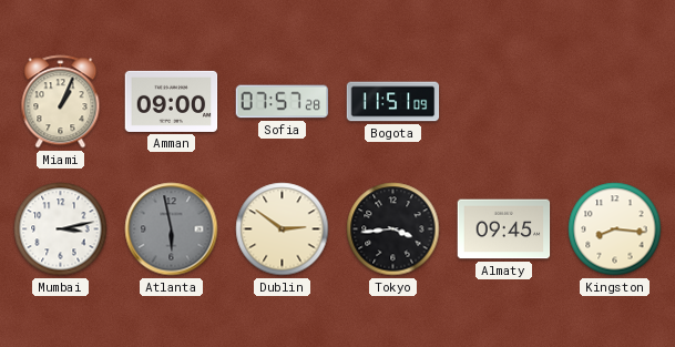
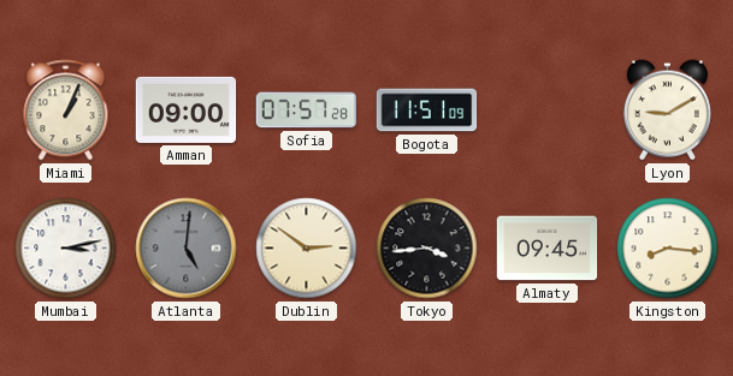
Lyon: none -> 9:10 (667, 111)
Atlanta: 5:58 -> 5:01 (187, 249)
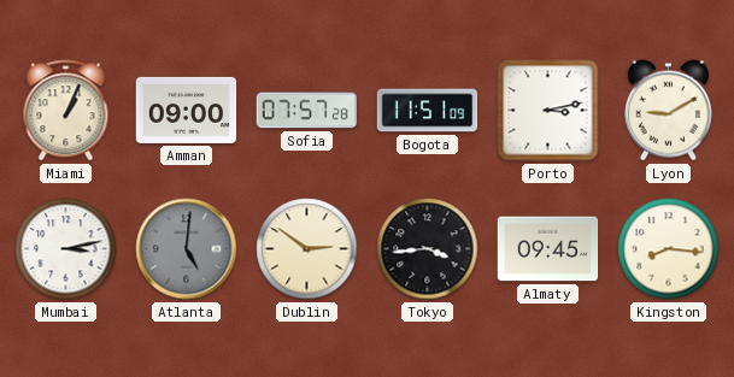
Porto: none -> 3:13 (548, 111)
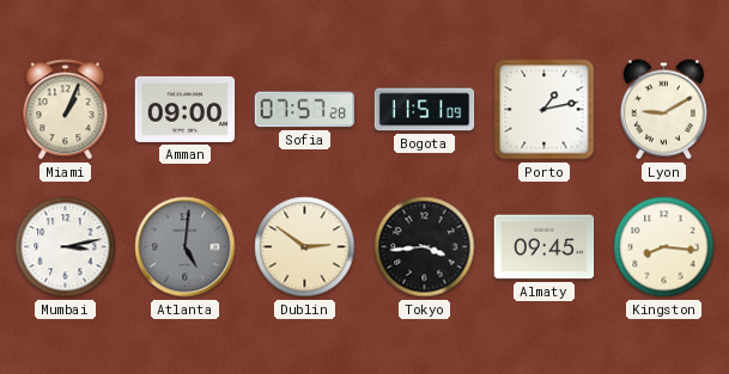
Porto: 3:13 -> 1:13 (545, 110)
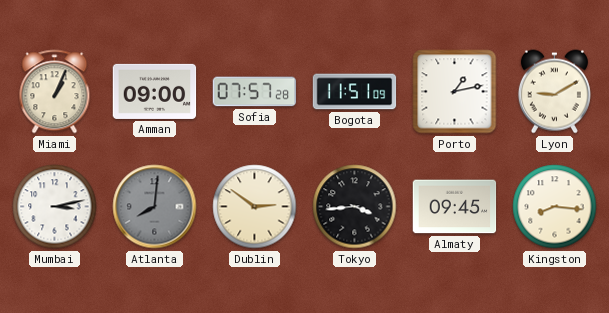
Atlanta: 5:01 -> 8:01 (155, 207)
